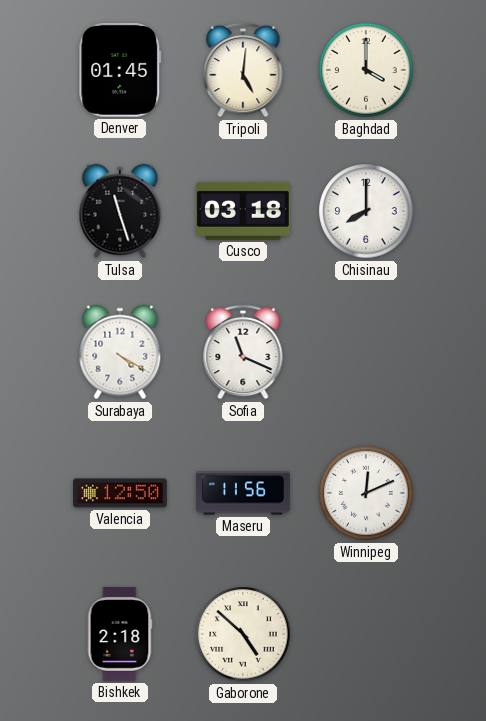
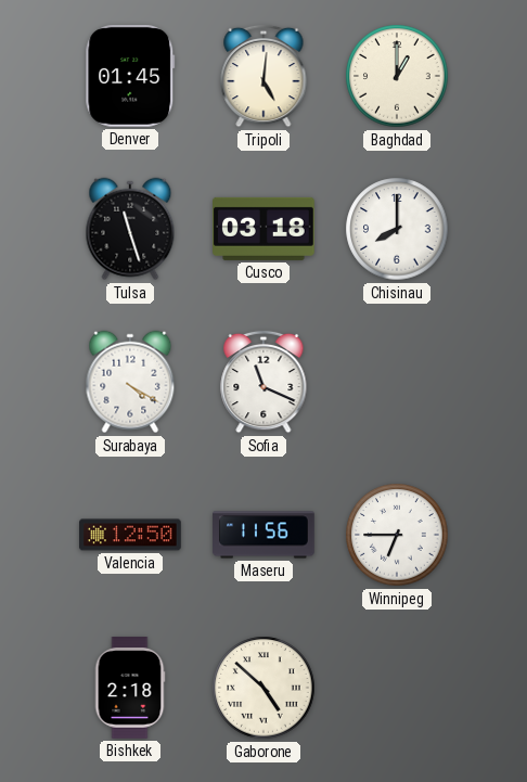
Baghdad: 4:00 -> 1:00 (397, 76)
Winnipeg: 12:11 -> 6:45 (397, 535)
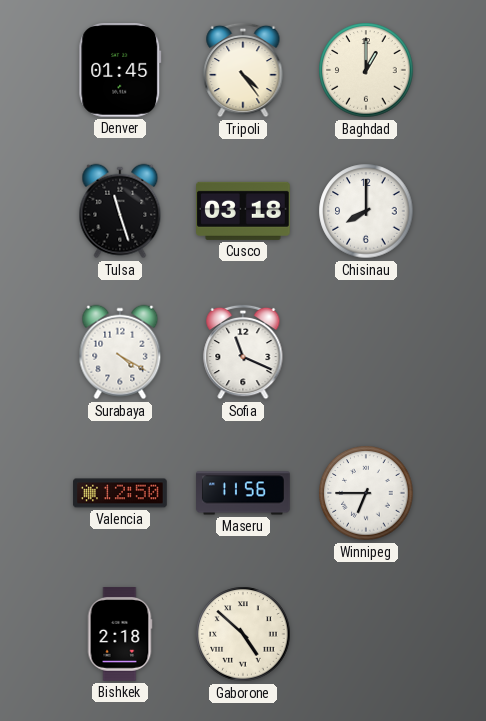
Tripoli: 5:01 -> 4:24 (243, 70)
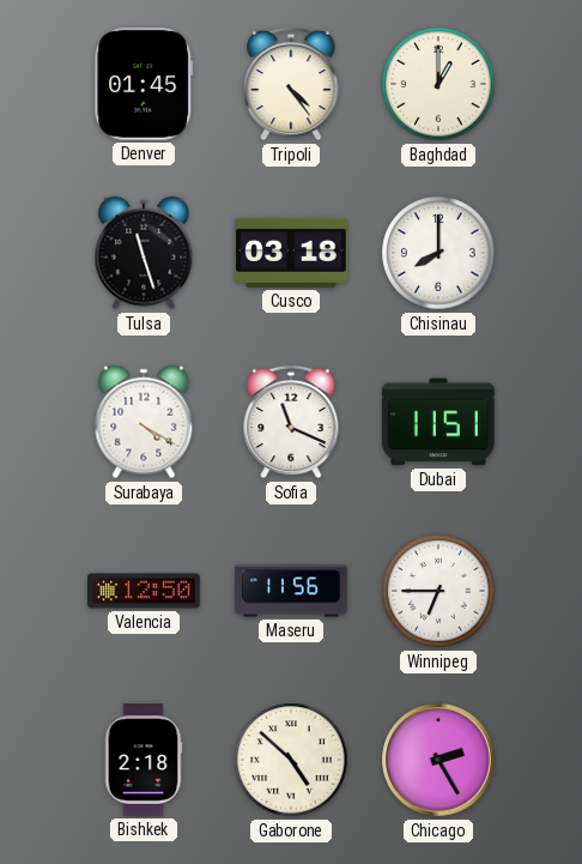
Dubai: none -> 11:51 (438, 422)
Chicago: none -> 2:25 (438, 760)
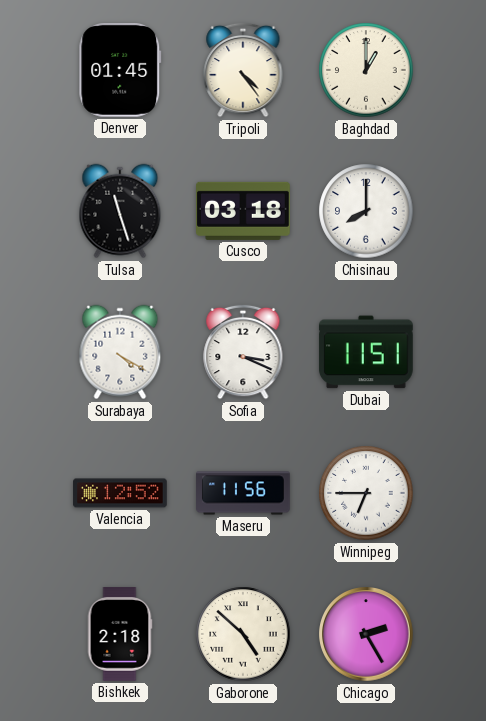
Sofia: 11:19 -> 3:19 (243, 352)
Valencia: 12:50 -> 12:52 (120, 493)
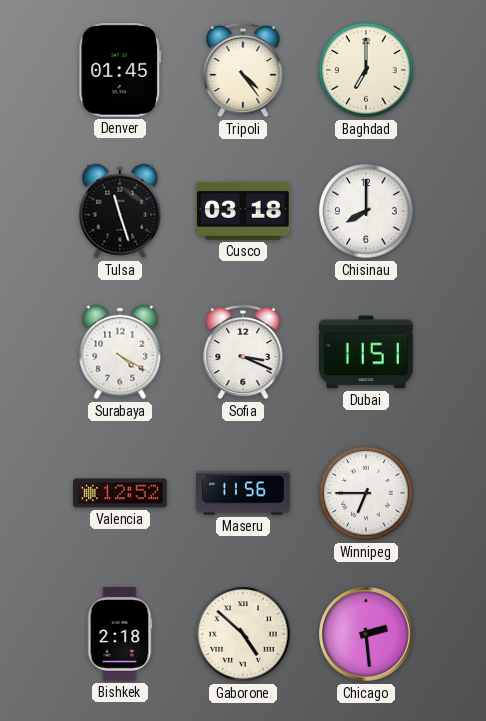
Baghdad: 1:00 -> 7:00 (366, 70)
Chicago: 2:25 -> 2:29 (366, 634)
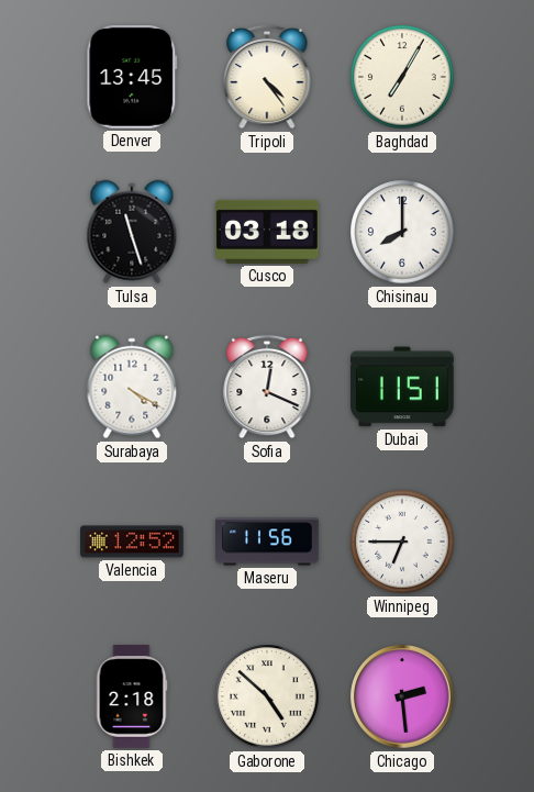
Denver: 01:45 -> 13:45 (132, 78)
Baghdad: 7:00 -> 7:05 (402, 77)
Sofia: 3:19 -> 12:19 (267, 387)
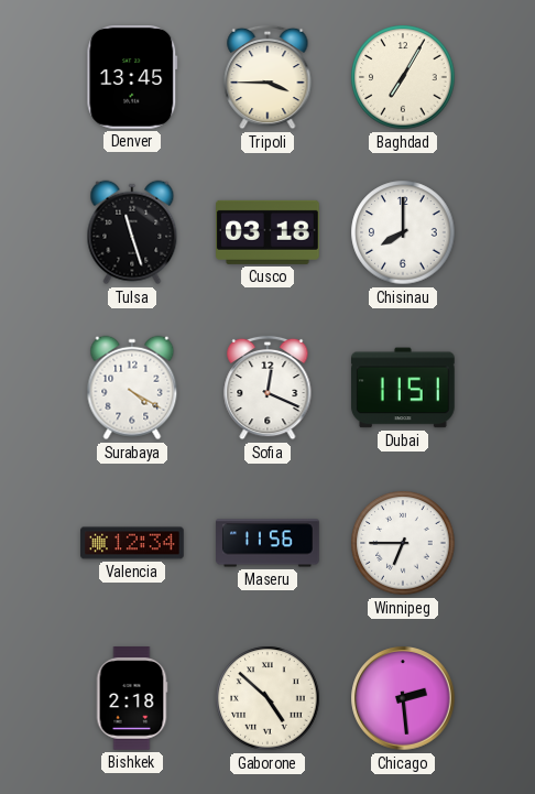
Tripoli: 4:24 -> 3:45 (267, 77)
Valencia: 12:52 -> 12:34 (132, 543)
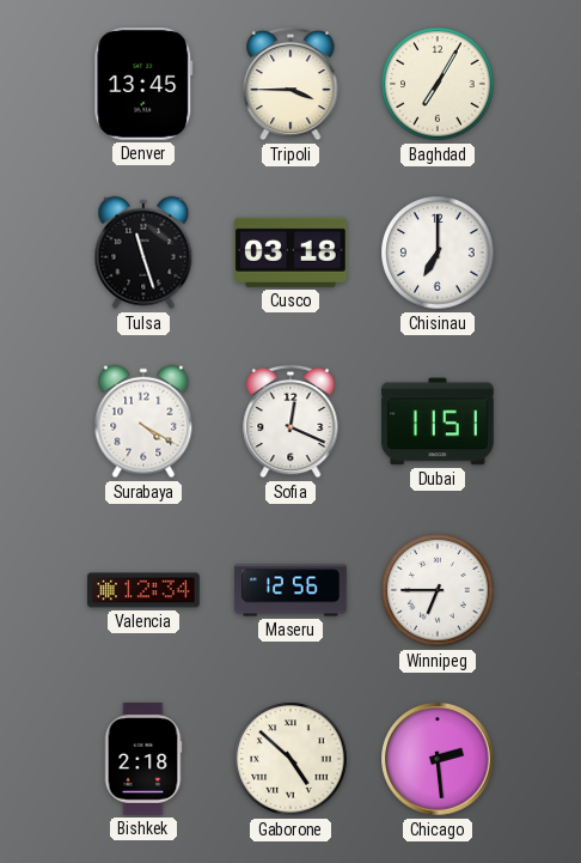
Chisinau: 8:00 -> 7:00 (438, 253)
Maseru: 11:56 -> 12:56 (290, 590)
